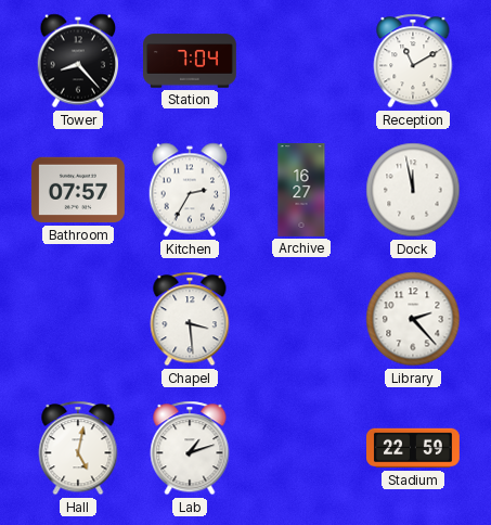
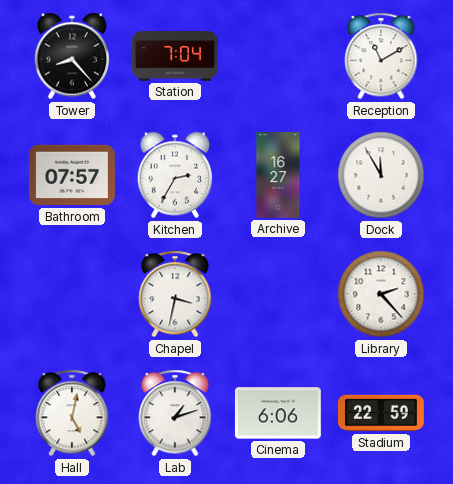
Dock: 11:58 -> 11:55 (381, 175)
Chapel: 3:29 -> 3:32 (175, 294)
Cinema: none -> 6:06 (278, 413)
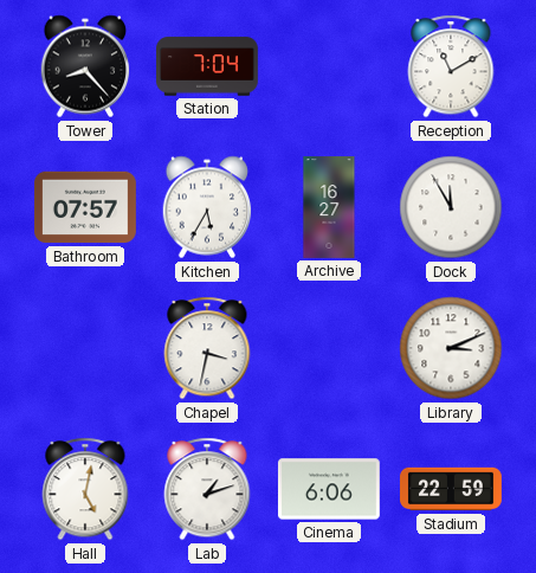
Kitchen: 2:35 -> 5:35 (207, 207)
Library: 2:23 -> 3:11 (451, 348)
